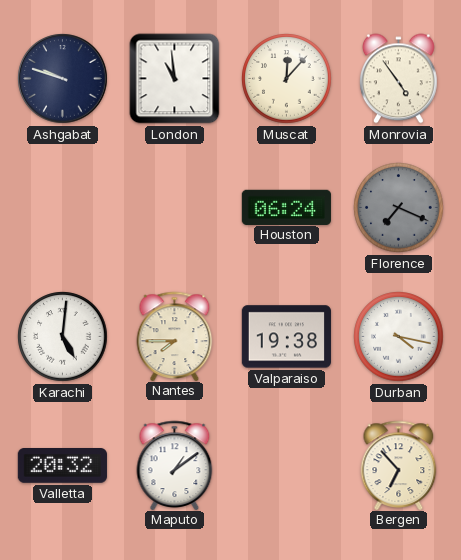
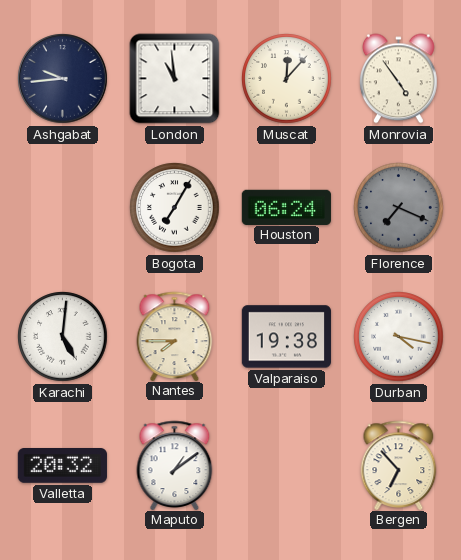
Ashgabat: 9:48 -> 9:44 (63, 79)
Bogota: none -> 7:05 (175, 208)
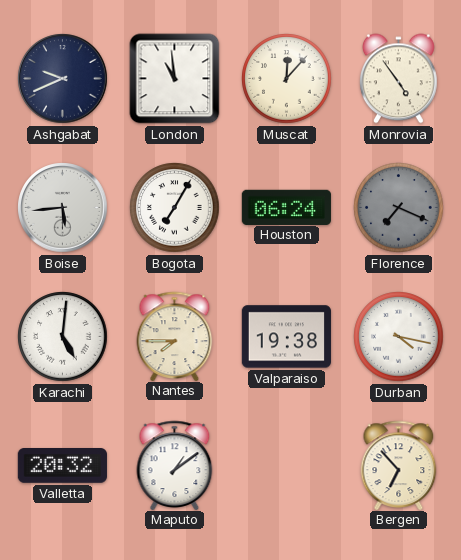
Ashgabat: 9:44 -> 9:41 (63, 79)
Boise: none -> 5:44 (63, 208)
